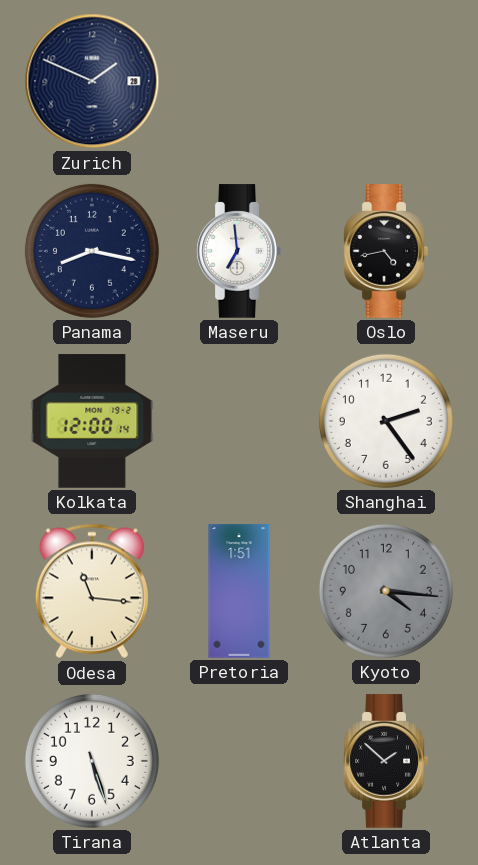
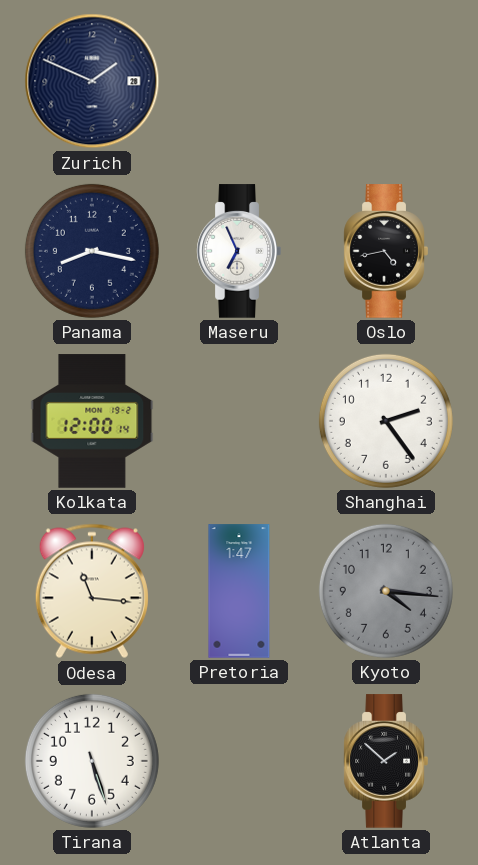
Maseru: 6:59 -> 6:56 (239, 251)
Pretoria: 1:51 -> 1:47 (239, 591)
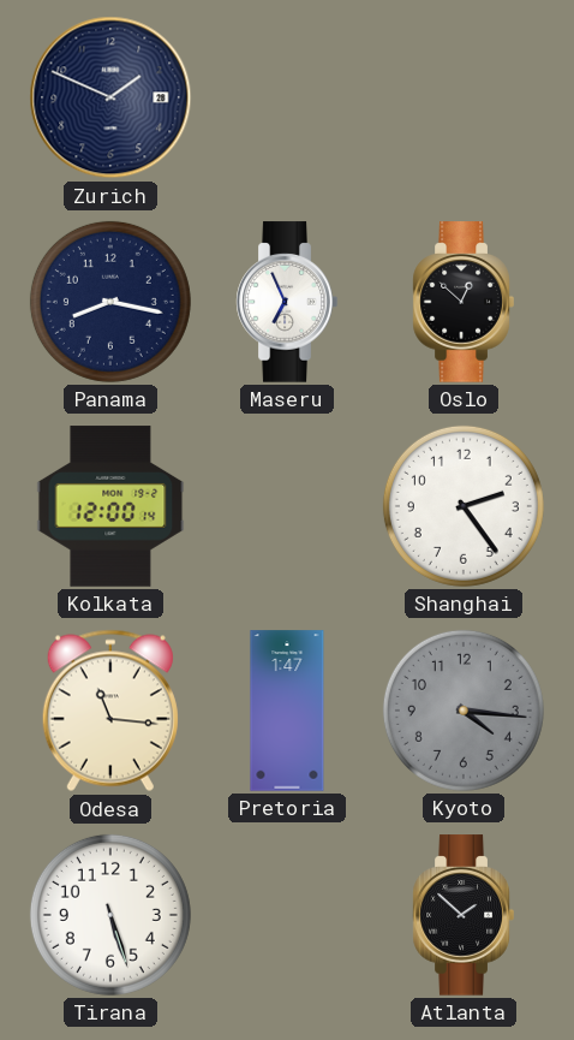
Oslo: 4:43 -> 12:52 (464, 302)
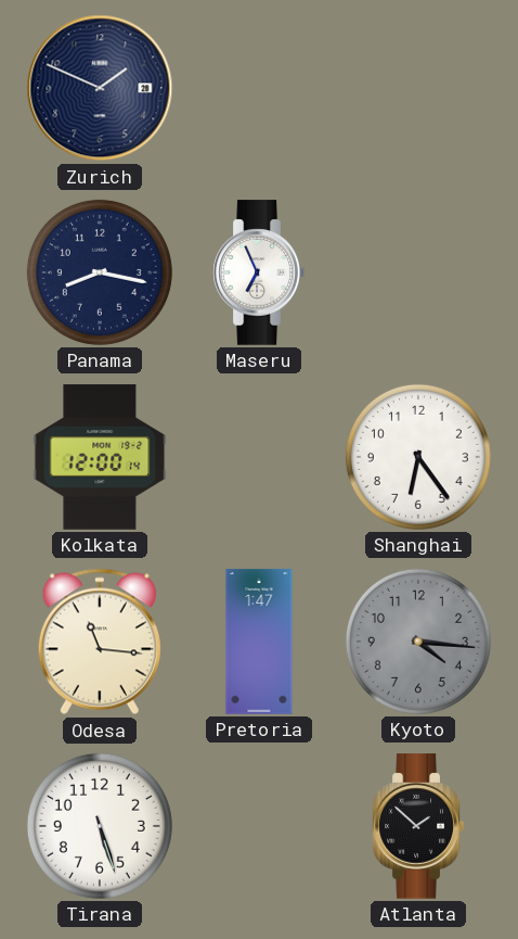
Oslo: 12:52 -> none (464, 302)
Shanghai: 2:24 -> 6:24 (418, 457)
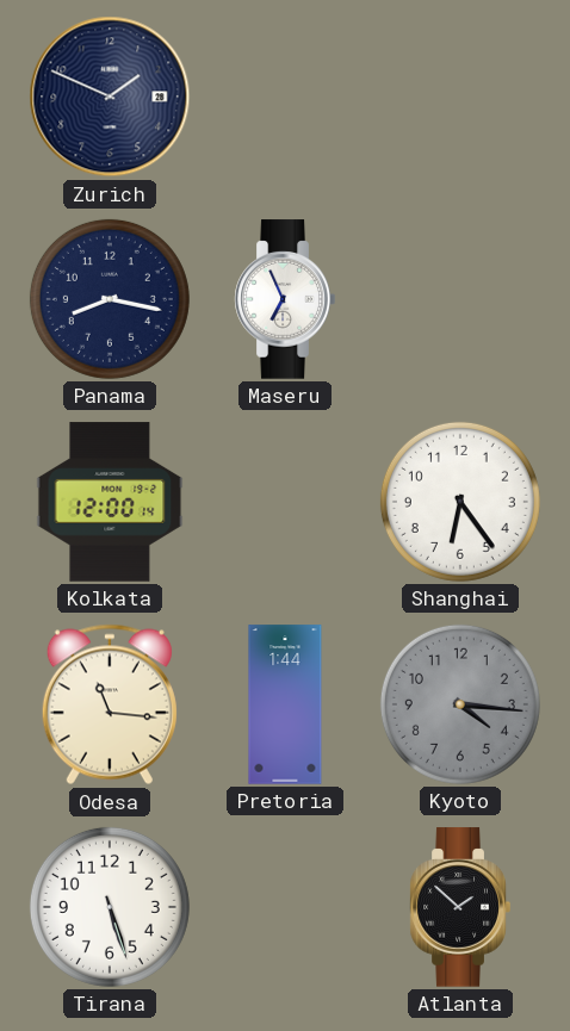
Pretoria: 1:47 -> 1:44 (285, 704)
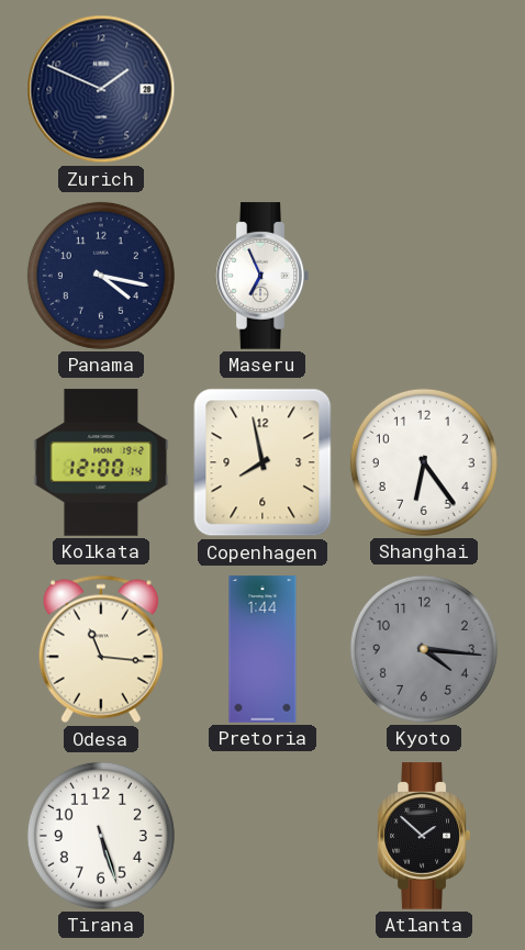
Panama: 8:17 -> 4:17 (101, 276)
Copenhagen: none -> 7:58 (262, 462)
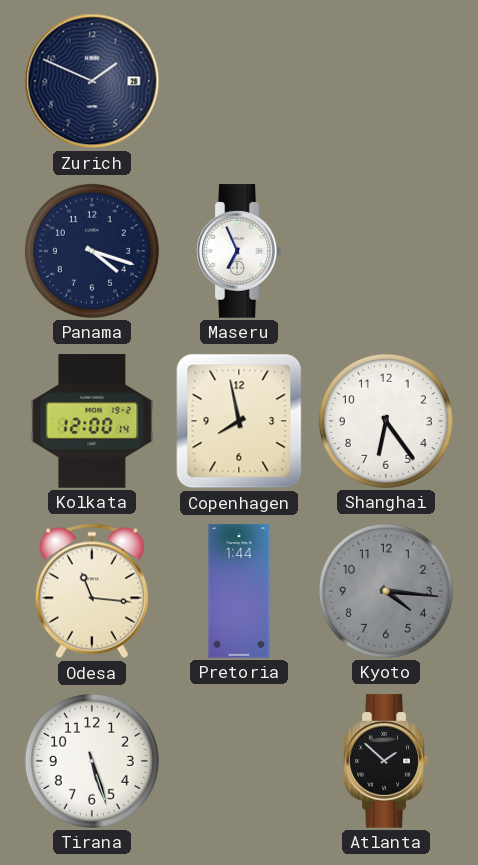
Panama: 4:17 -> 4:18 (92, 251)
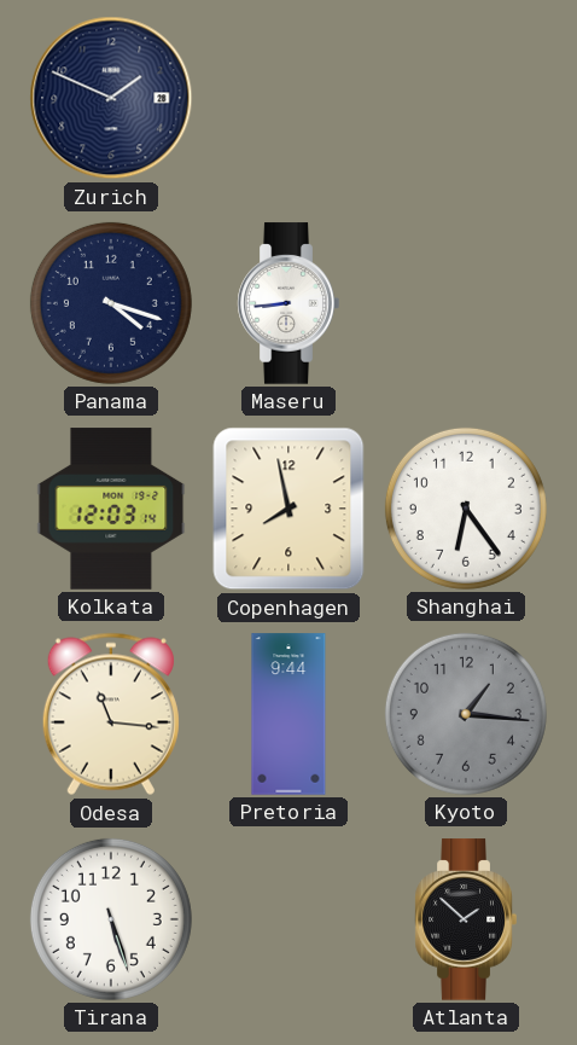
Maseru: 6:56 -> 8:44 (288, 303)
Kolkata: 12:00 -> 12:03 (111, 509)
Pretoria: 1:44 -> 9:44 (288, 714)
Kyoto: 4:16 -> 1:16 (466, 714)
